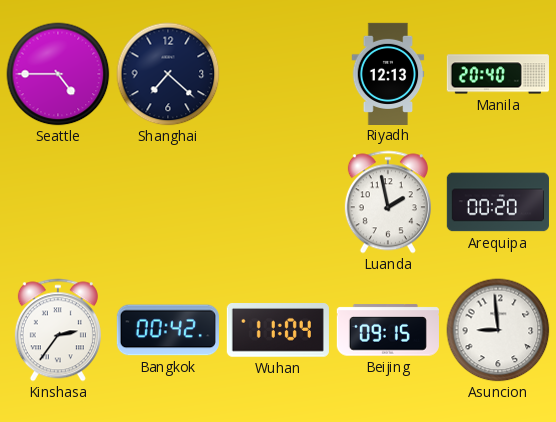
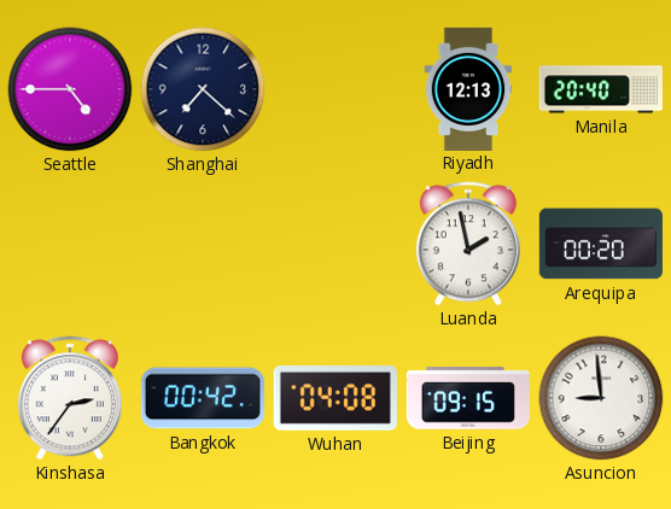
Wuhan: 11:04 -> 04:08 (335, 399)
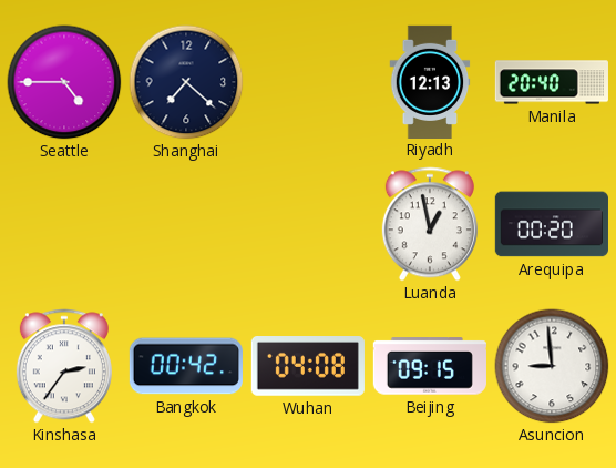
Luanda: 1:58 -> 12:58 (430, 224)
